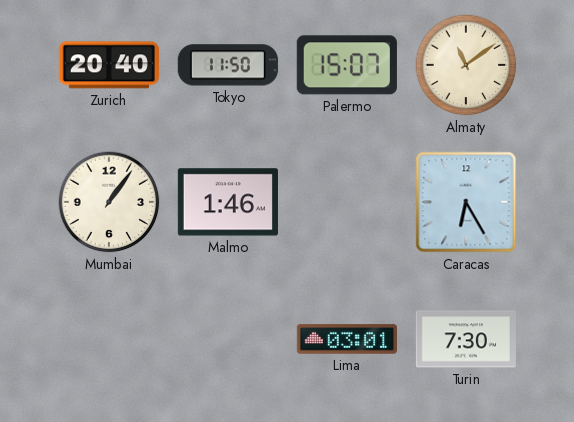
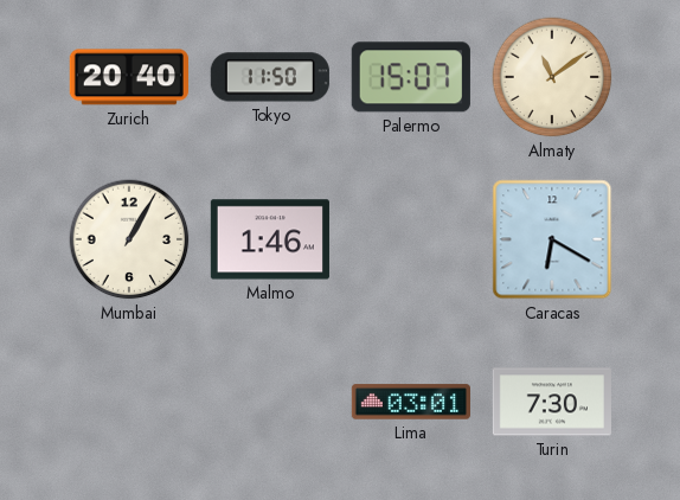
Mumbai: 1:06 -> 1:05 (129, 239)
Caracas: 6:25 -> 6:20 (552, 239)
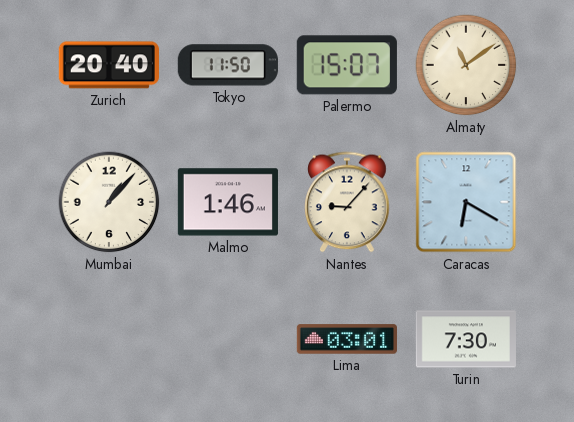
Mumbai: 1:05 -> 1:07 (109, 202)
Nantes: none -> 9:07 (347, 202)
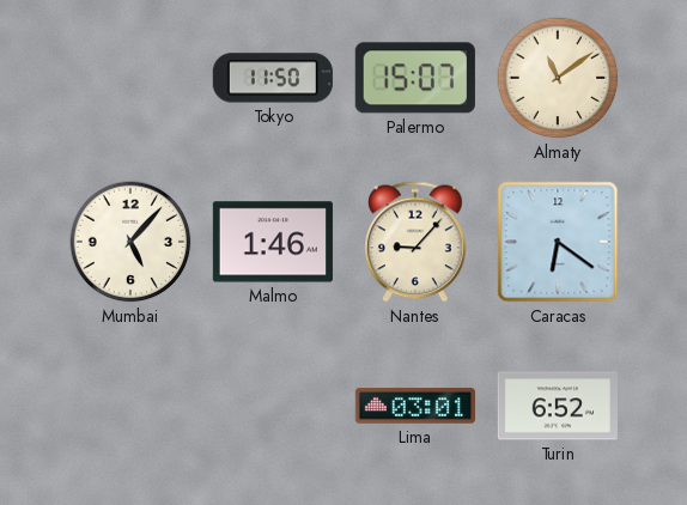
Zurich: 20:40 -> none (109, 65)
Mumbai: 1:07 -> 5:07 (130, 242)
Caracas: 6:20 -> 6:21 (558, 242)
Turin: 7:30 -> 6:52 (558, 406)
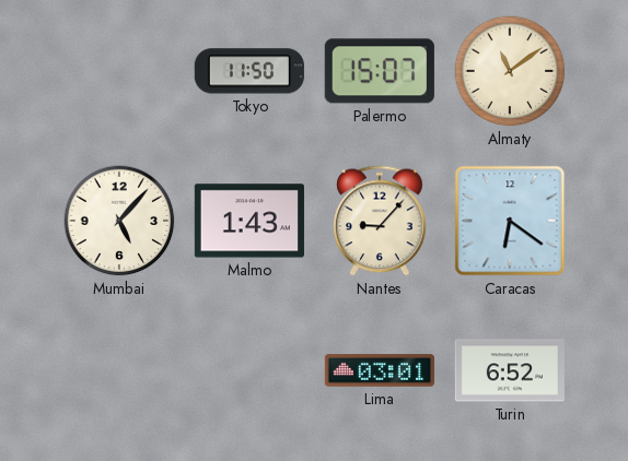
Malmo: 1:46 -> 1:43 (249, 221)
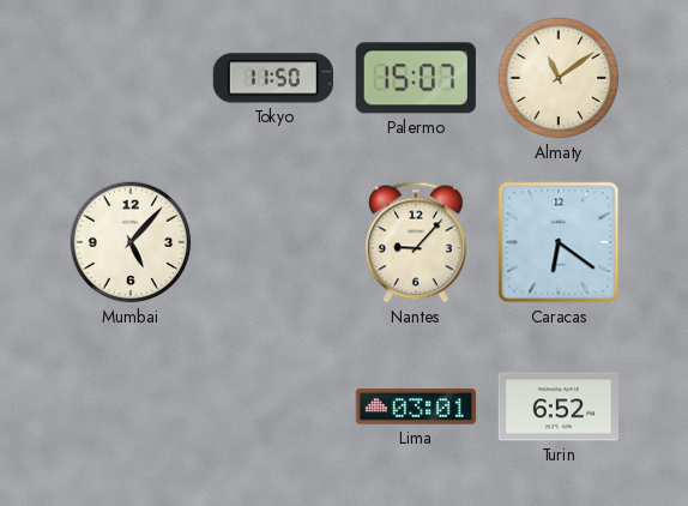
Malmo: 1:43 -> none (249, 221)
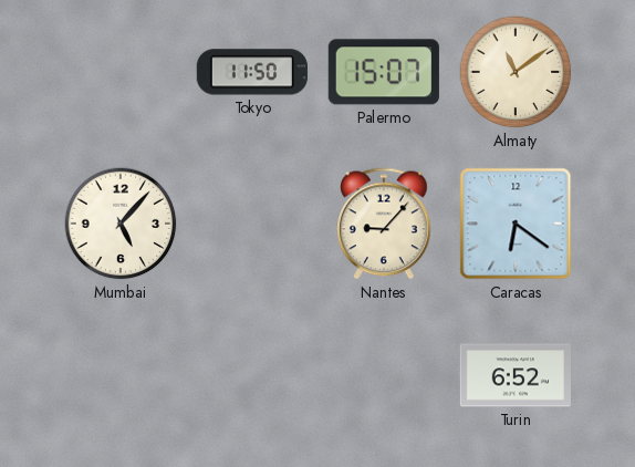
Lima: 03:01 -> none (415, 406)
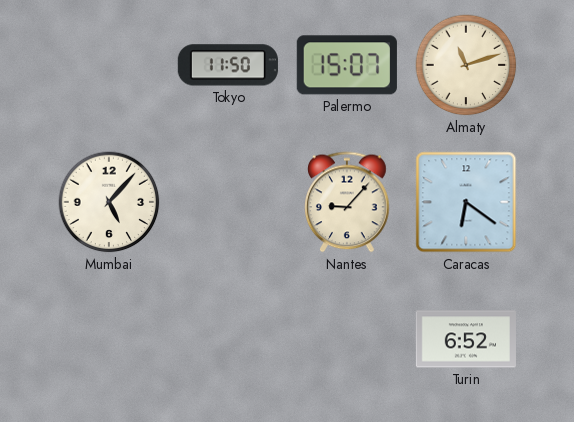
Almaty: 11:09 -> 11:12 (466, 65)
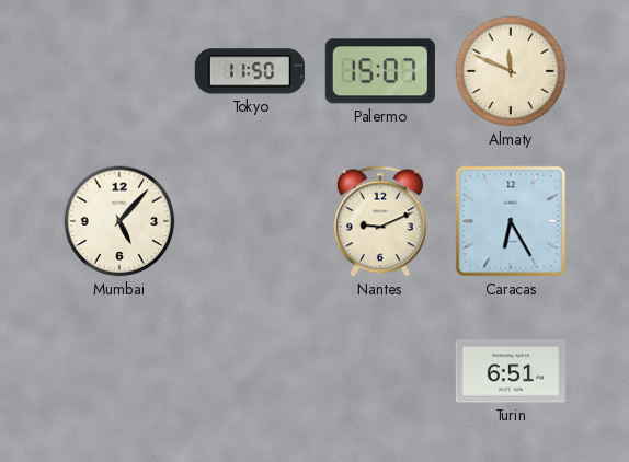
Almaty: 11:12 -> 11:49 (511, 71)
Nantes: 9:07 -> 9:11 (380, 221)
Caracas: 6:21 -> 6:25 (511, 221)
Turin: 6:52 -> 6:51 (511, 371)
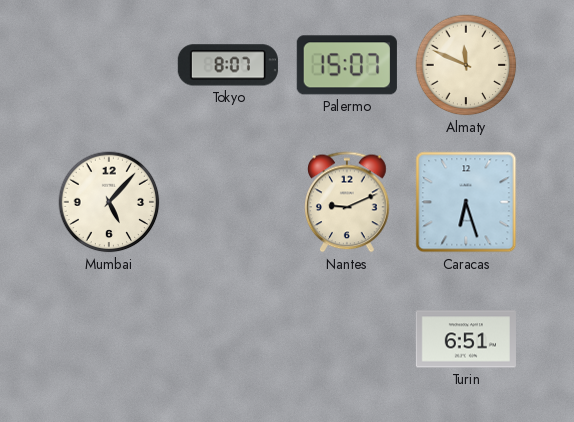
Tokyo: 11:50 -> 8:07 (228, 65)
Caracas: 6:25 -> 6:27 (466, 202)
